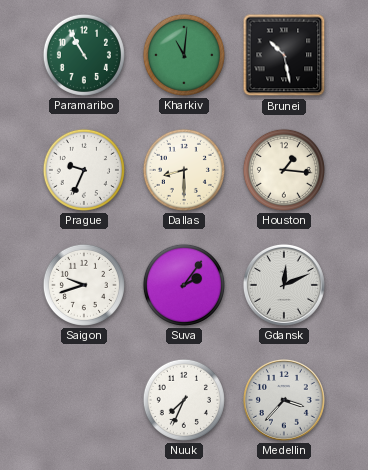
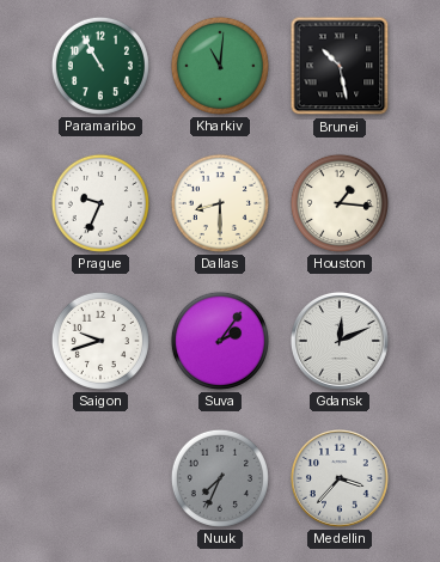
Nuuk dial: white -> grey (220, 478)
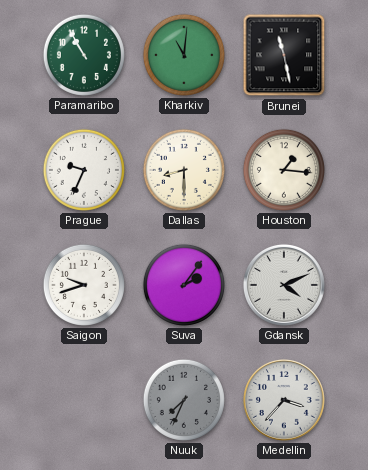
Brunei: 10:28 -> 11:28 (284, 55)
Gdansk: 12:11 -> 4:11 (284, 285)
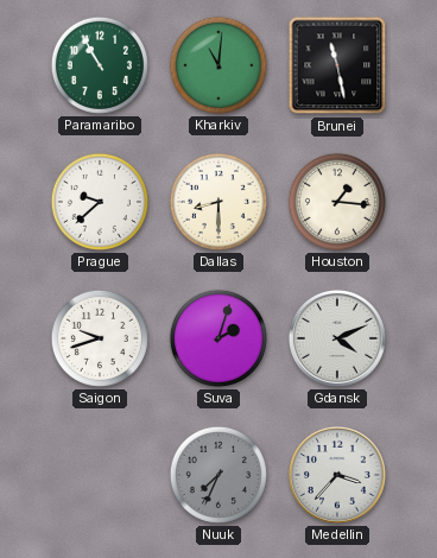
Prague: 9:34 -> 9:38 (100, 202)
Suva: 2:06 -> 2:03 (218, 338)
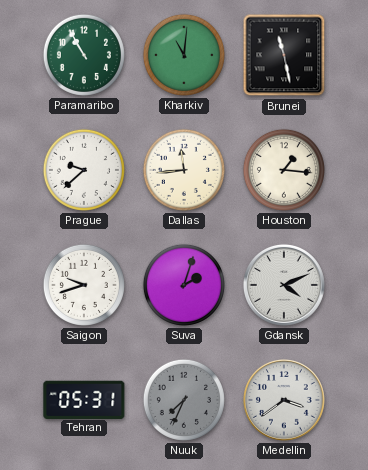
Dallas: 8:30 -> 11:44 (184, 170)
Tehran: none -> 05:31 (84, 399)
Medellin: 3:37 -> 3:39 (284, 400)
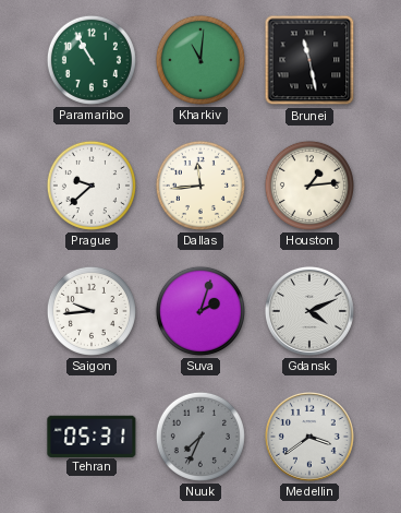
Houston: 1:16 -> 1:14 (309, 186)
Saigon: 9:42 -> 9:44 (92, 311)
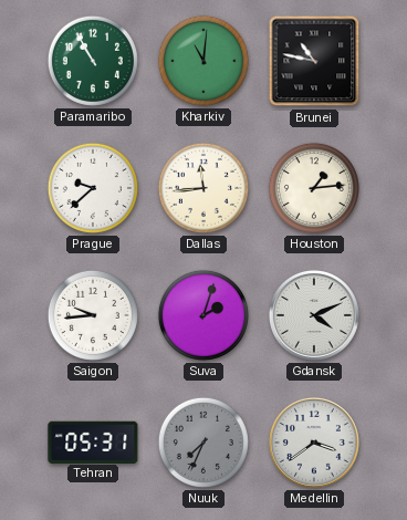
Brunei: 11:28 -> 10:47 (314, 61)
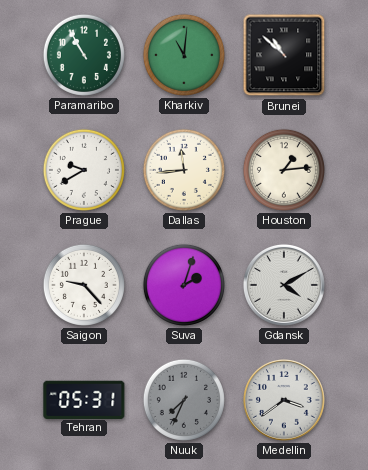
Brunei: 10:47 -> 10:52 (284, 55)
Prague: 9:38 -> 9:40 (84, 170)
Saigon: 9:44 -> 9:23 (84, 285)
Gdansk: 4:11 -> 4:10 (284, 285)
